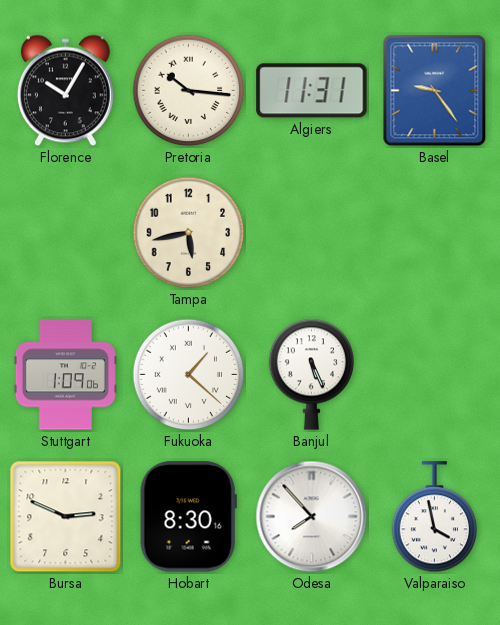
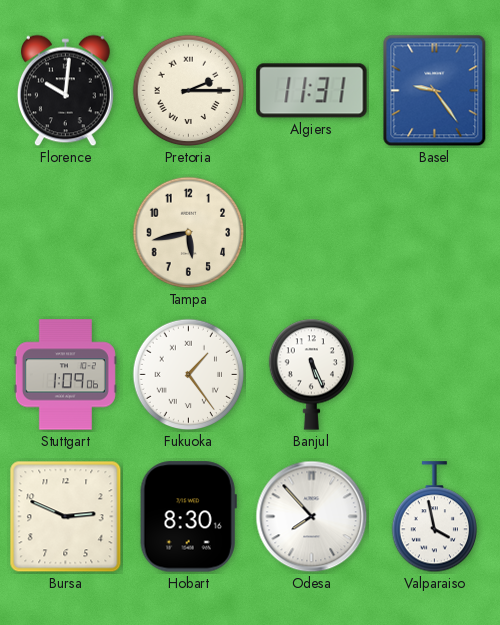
Florence: 10:05 -> 10:01 (66, 91)
Pretoria: 10:16 -> 2:15 (189, 91)
Fukuoka: 1:22 -> 1:24 (189, 375)
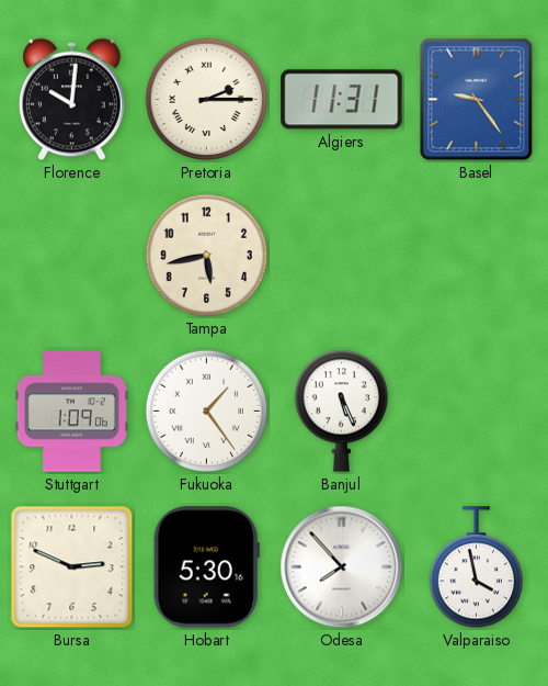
Hobart: 8:30 -> 5:30 (206, 567)
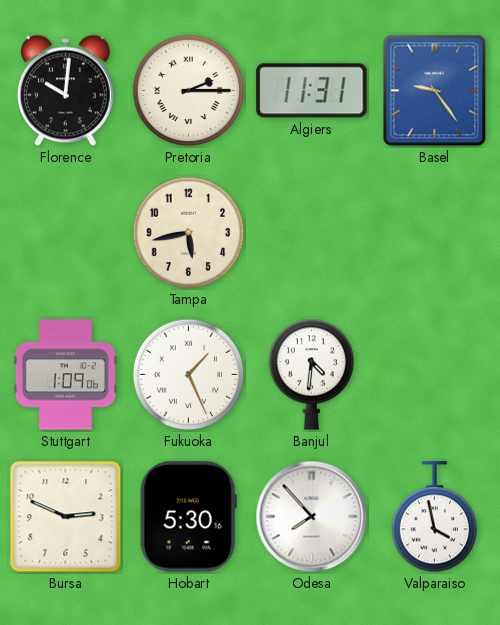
Fukuoka: 1:24 -> 1:26 (189, 375)
Banjul: 5:26 -> 4:31 (311, 374)
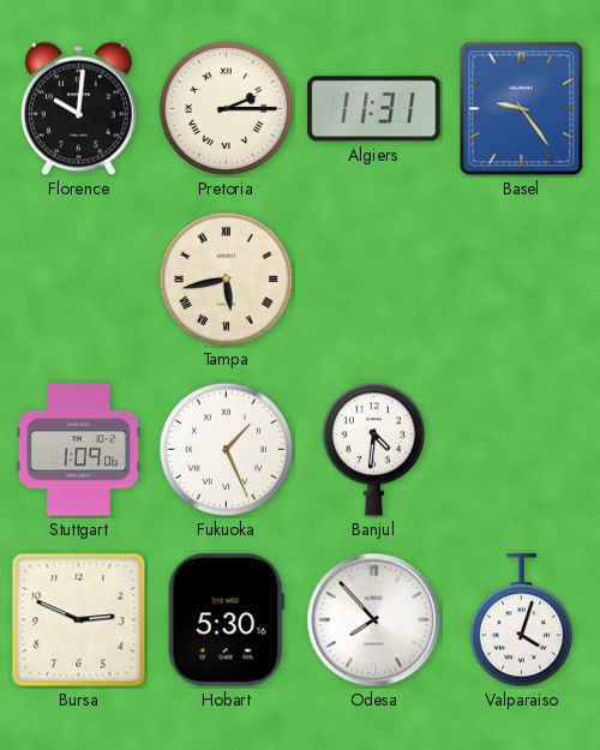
Tampa numerals: Arabic -> Roman (227, 280)
Valparaiso: 3:58 -> 4:03 (521, 620)
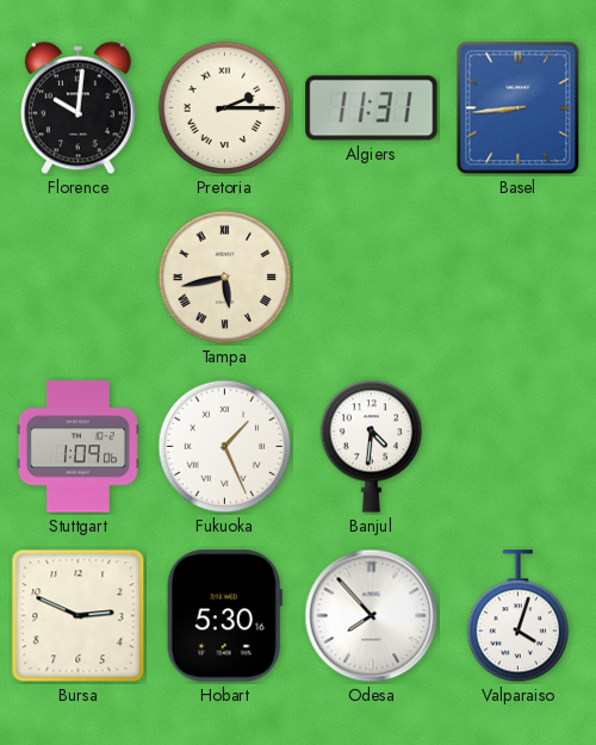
Basel: 9:24 -> 8:44 (519, 108)
